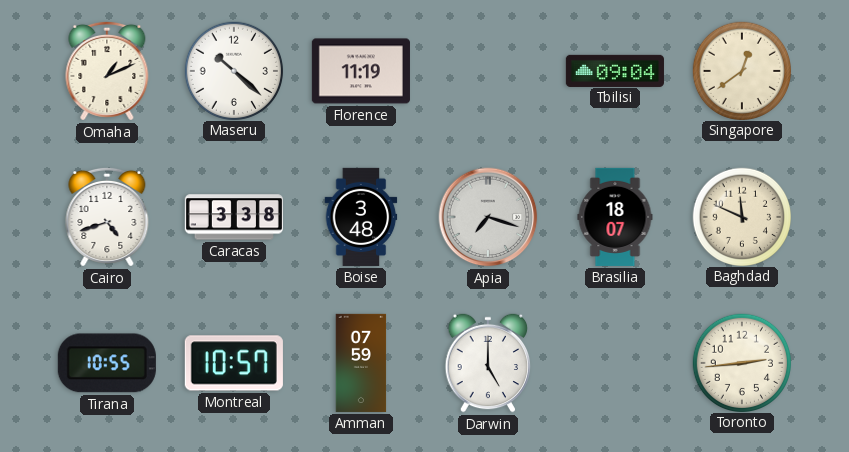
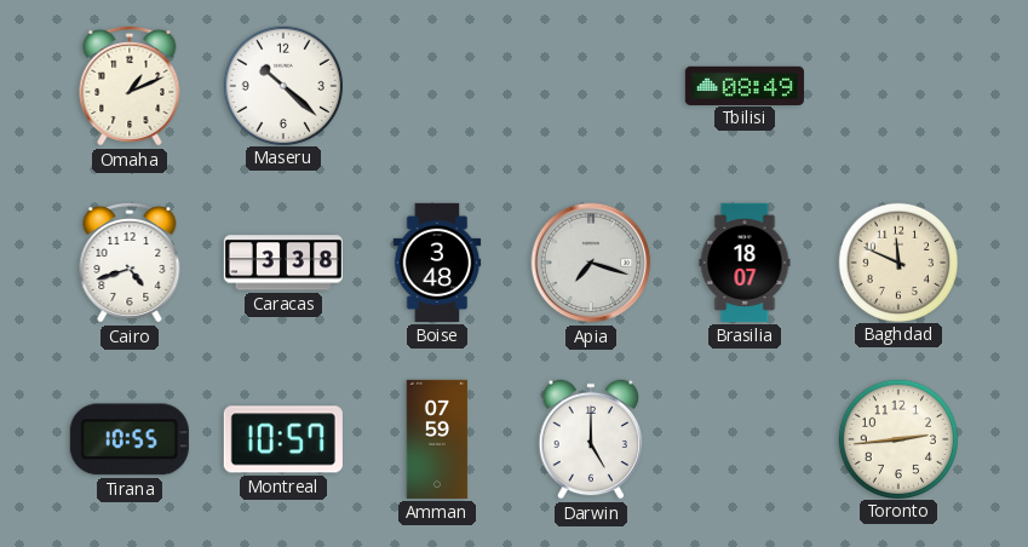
Florence: 11:19 -> none (361, 71)
Tbilisi: 09:04 -> 08:49 (745, 85)
Singapore: 12:39 -> none (741, 70)
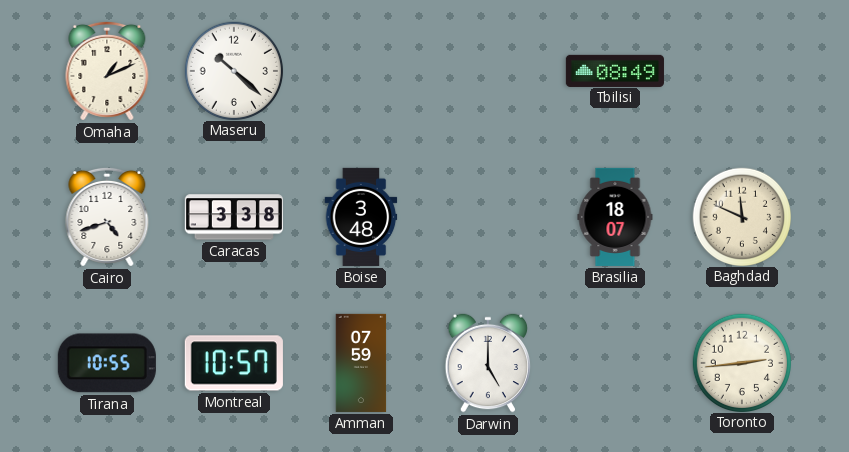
Apia: 7:18 -> none (591, 263)
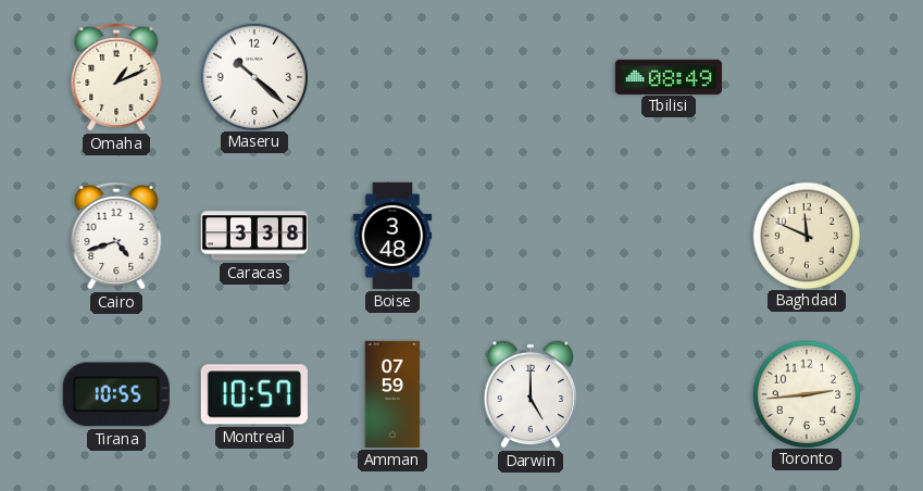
Brasilia: 18:07 -> none (615, 217)
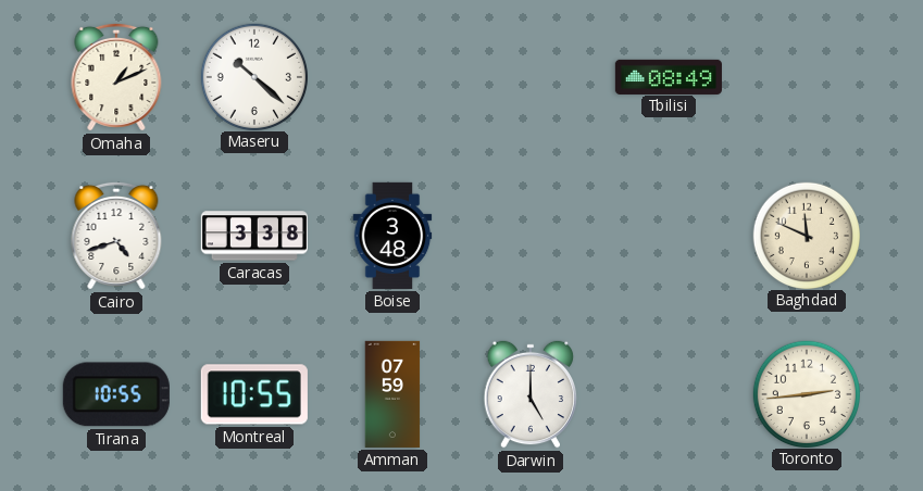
Montreal: 10:57 -> 10:55 (254, 394)
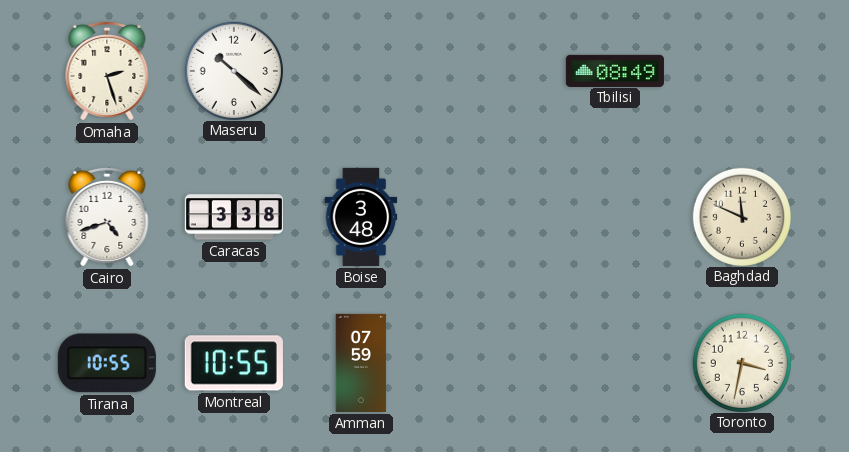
Omaha: 1:11 -> 2:27 (107, 71)
Darwin: 5:00 -> none (531, 394)
Toronto: 2:44 -> 3:32 (741, 362)
